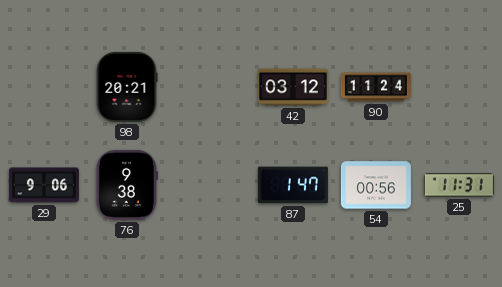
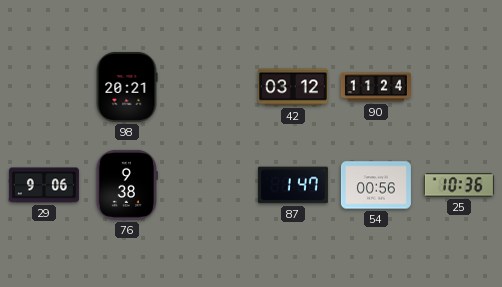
25: 11:31 -> 10:36 (459, 185)
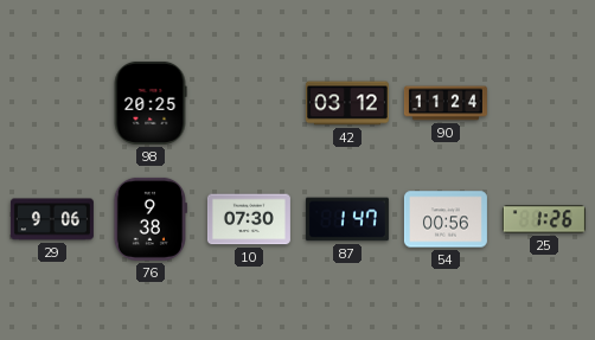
98: 20:21 -> 20:25 (151, 103)
10: none -> 07:30 (249, 219)
25: 10:36 -> 1:26 (544, 219)
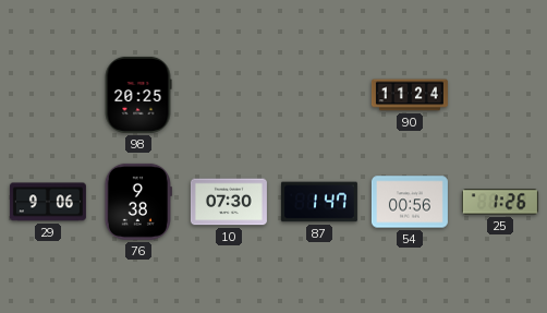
42: 03:12 -> none (347, 103)
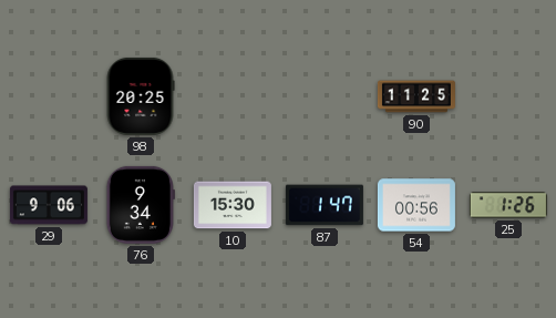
90: 11:24 -> 11:25 (416, 96)
76: 9:38 -> 9:34 (141, 205)
10: 07:30 -> 15:30 (233, 205)
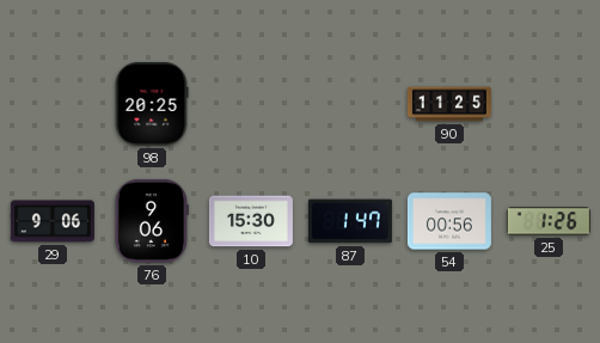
76: 9:34 -> 9:06 (152, 221)
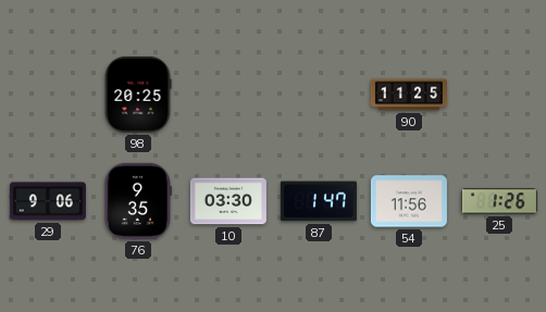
76: 9:06 -> 9:35 (138, 201)
10: 15:30 -> 03:30 (228, 201)
54: 00:56 -> 11:56 (409, 201)
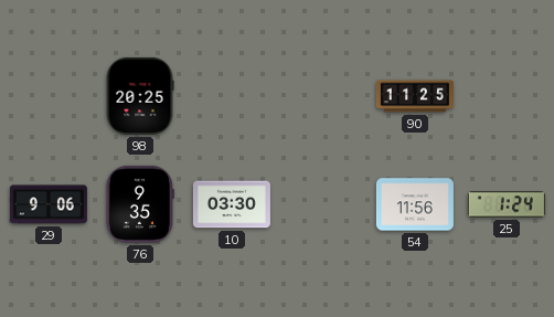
87: 1:47 -> none (319, 201)
25: 1:26 -> 1:24 (507, 204)
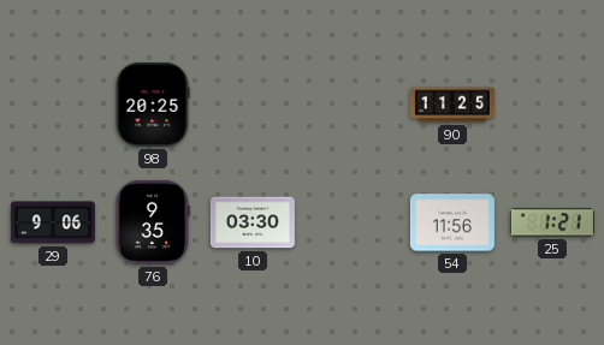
25: 1:24 -> 1:21 (552, 222)
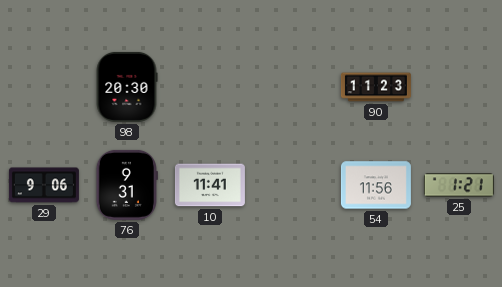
98: 20:25 -> 20:30 (127, 87)
90: 11:25 -> 11:23 (376, 87)
76: 9:35 -> 9:31 (127, 185)
10: 03:30 -> 11:41 (210, 185)
